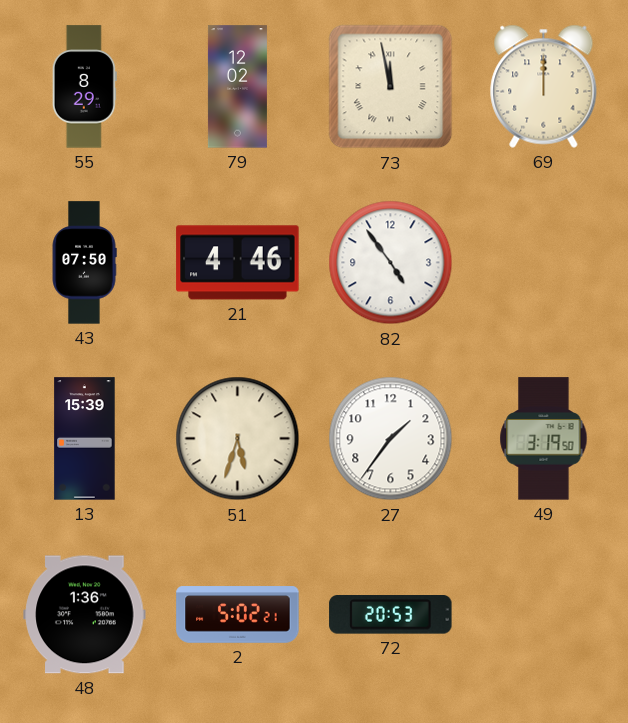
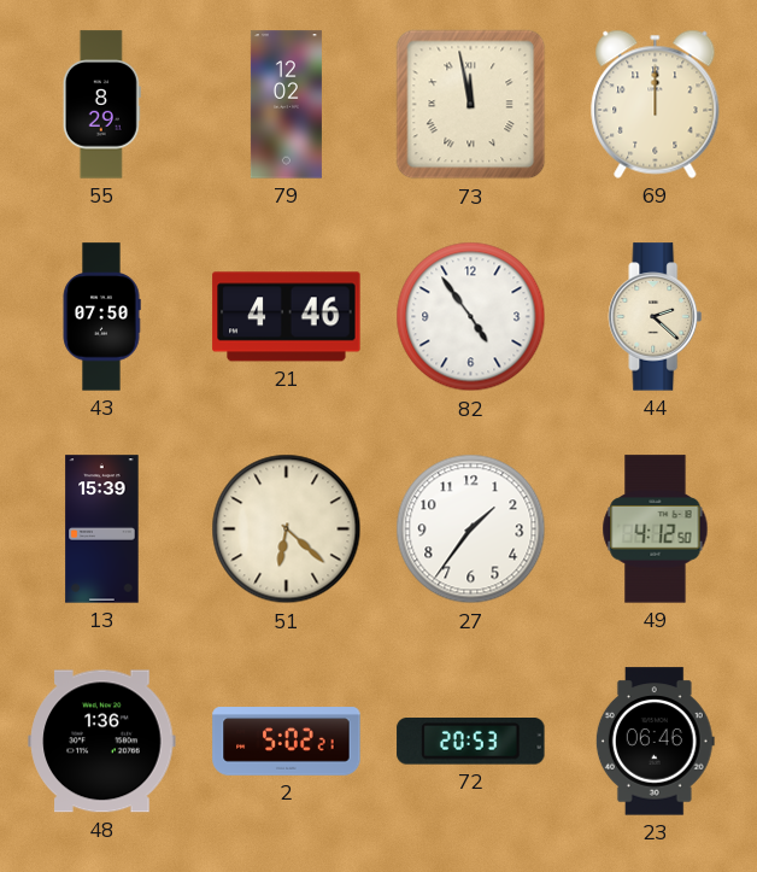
44: none -> 2:22 (656, 317)
51: 5:33 -> 6:22 (287, 529)
49: 3:19 -> 4:12 (656, 529)
23: none -> 06:46 (655, 742)
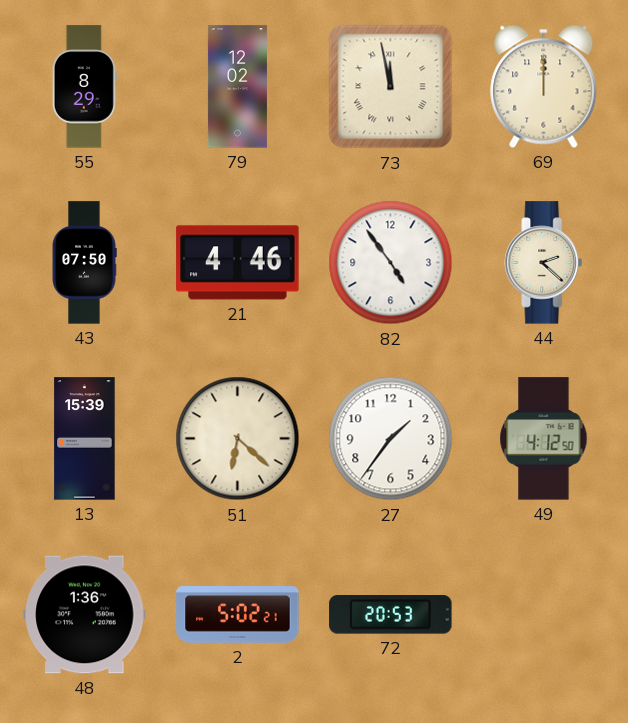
23: 06:46 -> none (655, 742)
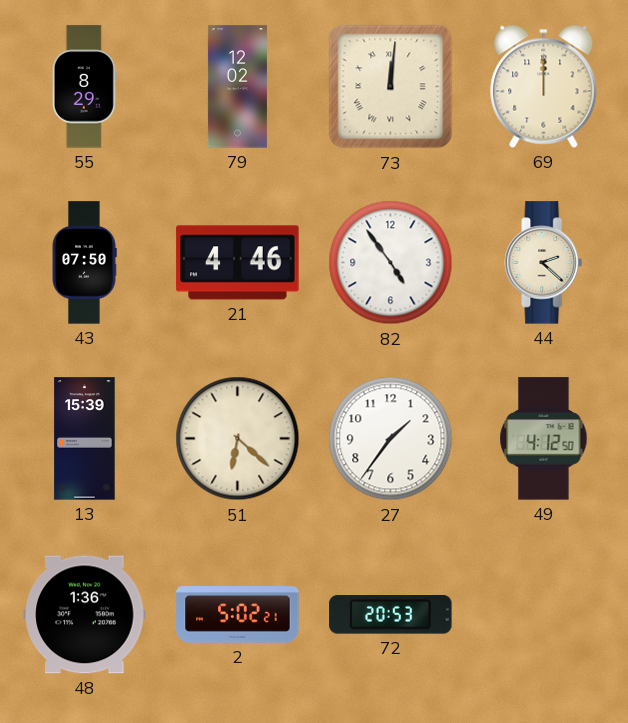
73: 11:58 -> 12:01 (391, 87)
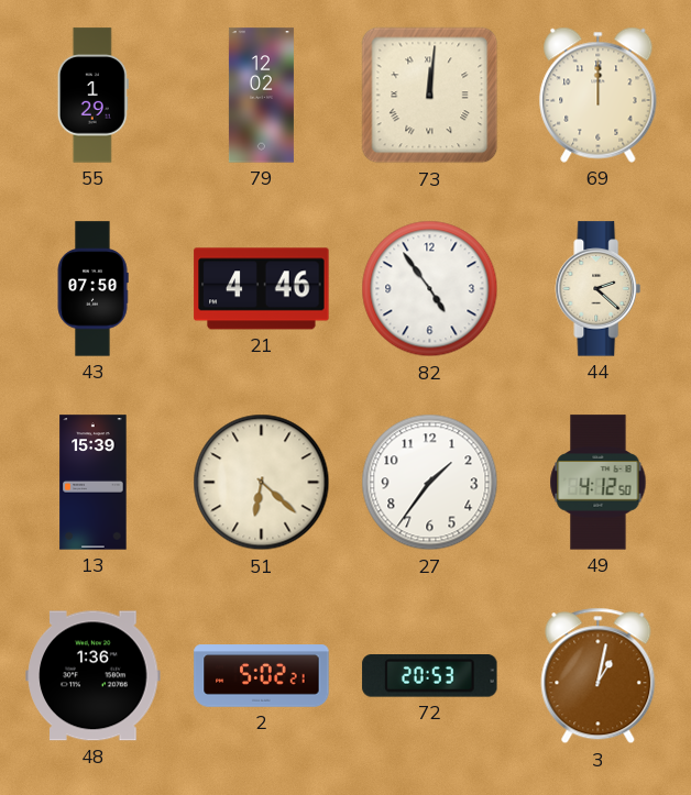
55: 8:29 -> 1:29 (92, 96)
3: none -> 1:02 (599, 676)
